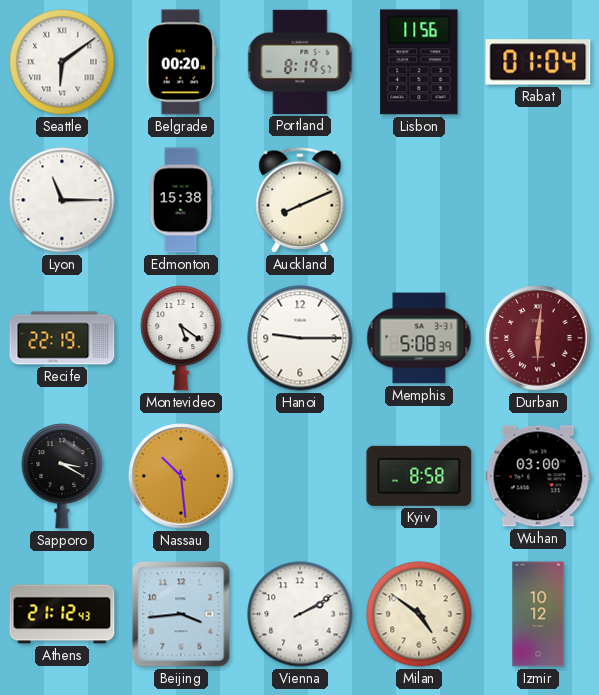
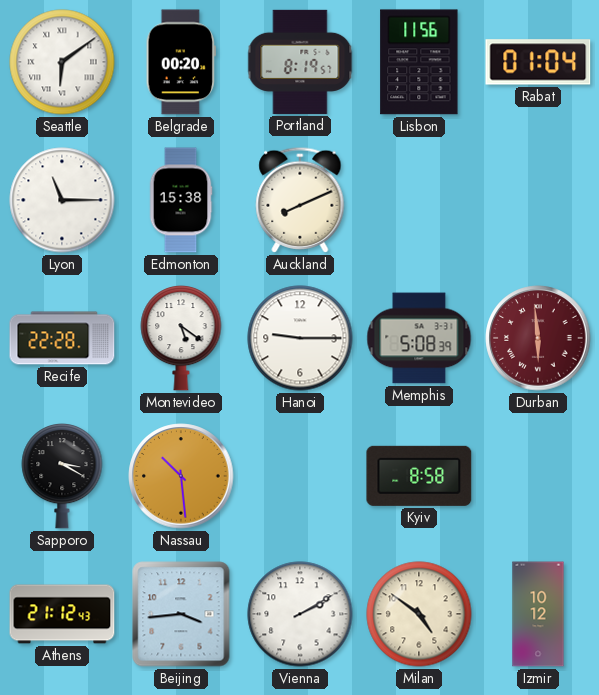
Recife: 22:19 -> 22:28 (62, 338)
Durban: 6:01 -> 5:59 (538, 338)
Wuhan: 03:00 -> none (538, 476)
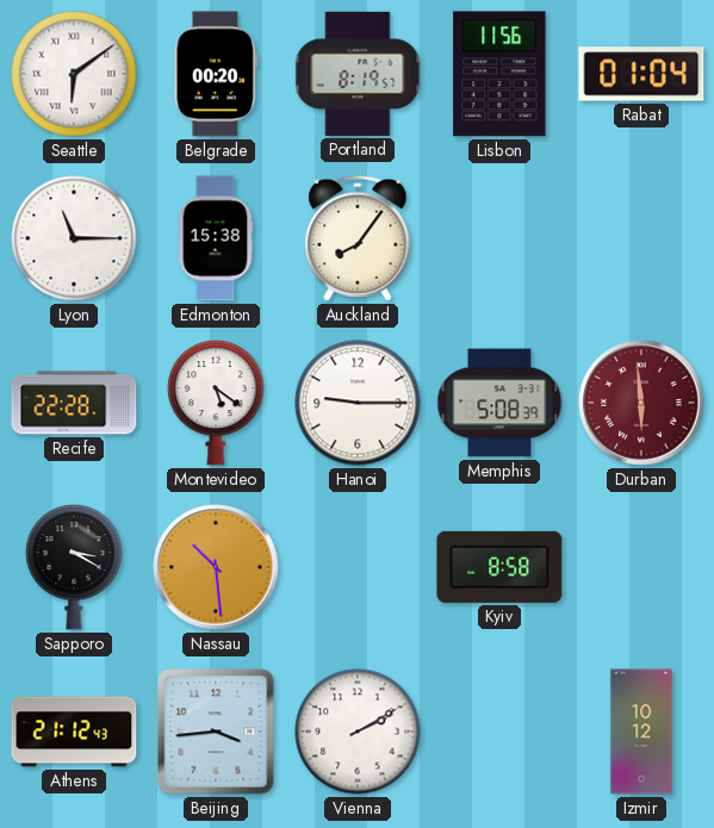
Auckland: 8:11 -> 8:06 (358, 238)
Milan: 4:51 -> none (419, 614)
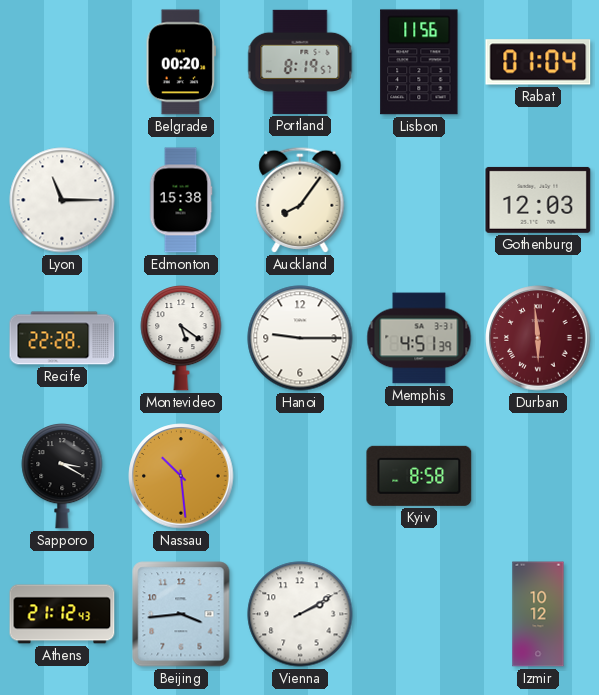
Seattle: 6:09 -> none (74, 74)
Gothenburg: none -> 12:03 (538, 200)
Memphis: 5:08 -> 4:51 (419, 338)
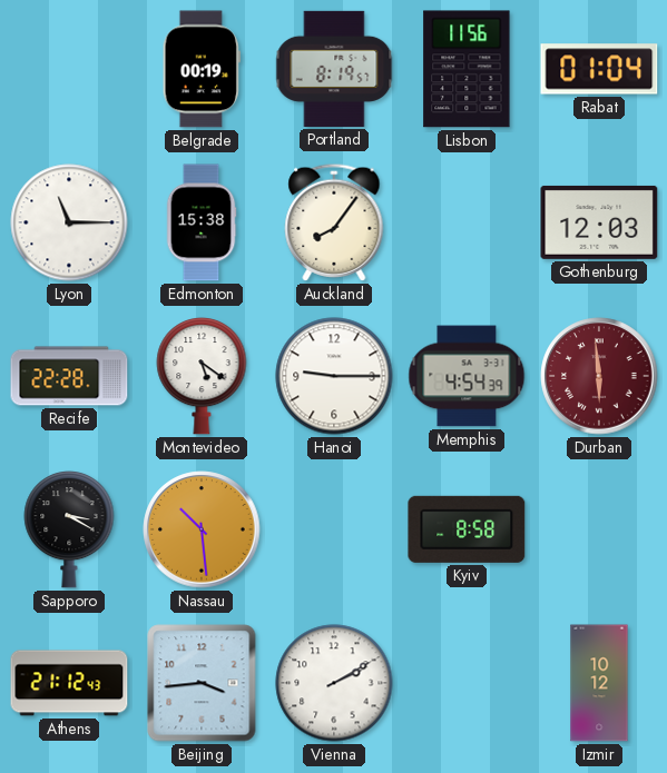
Belgrade: 00:20 -> 00:19 (202, 69)
Memphis: 4:51 -> 4:54 (467, 376)
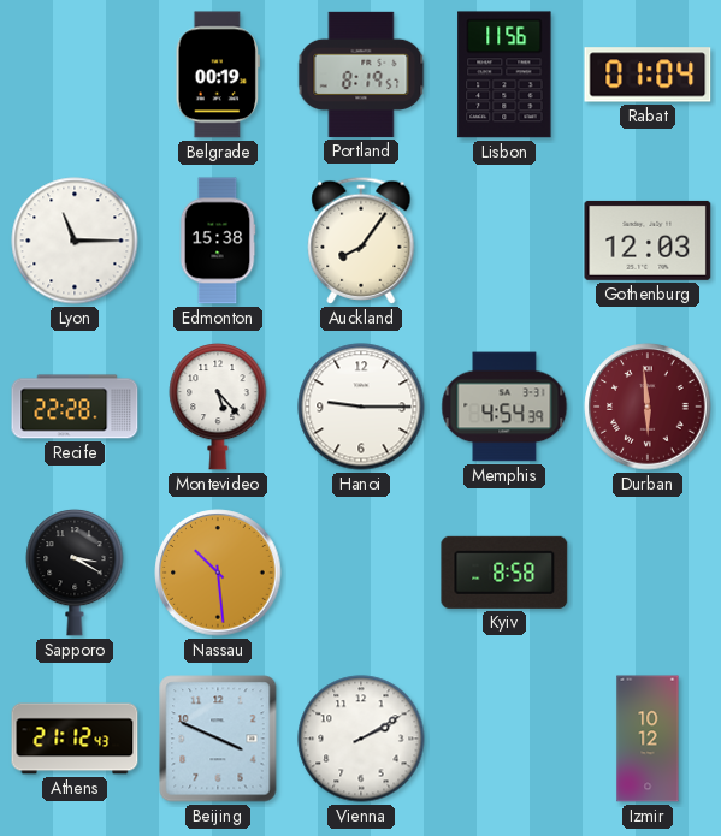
Montevideo: 5:21 -> 5:23 (218, 408)
Beijing: 3:44 -> 3:49 (218, 739)
